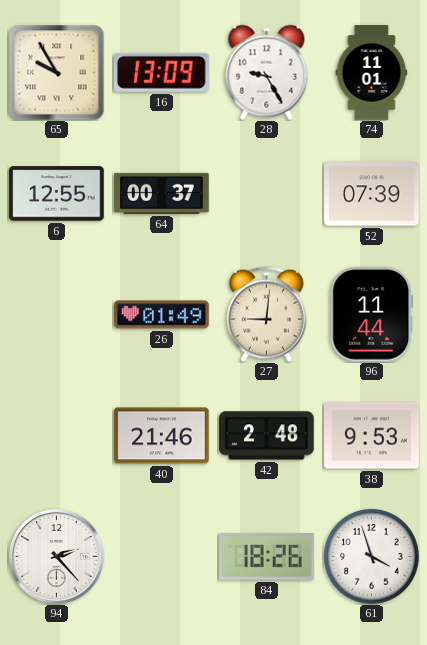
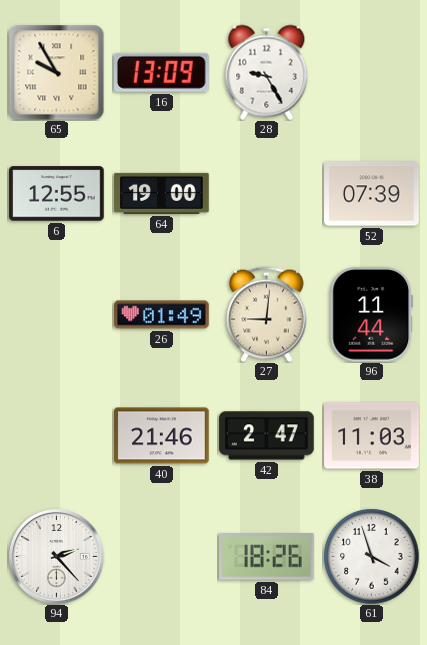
74: 11:01 -> none (372, 73)
64: 00:37 -> 19:00 (162, 193)
42: 2:48 -> 2:47 (267, 436)
38: 9:53 -> 11:03 (372, 436)
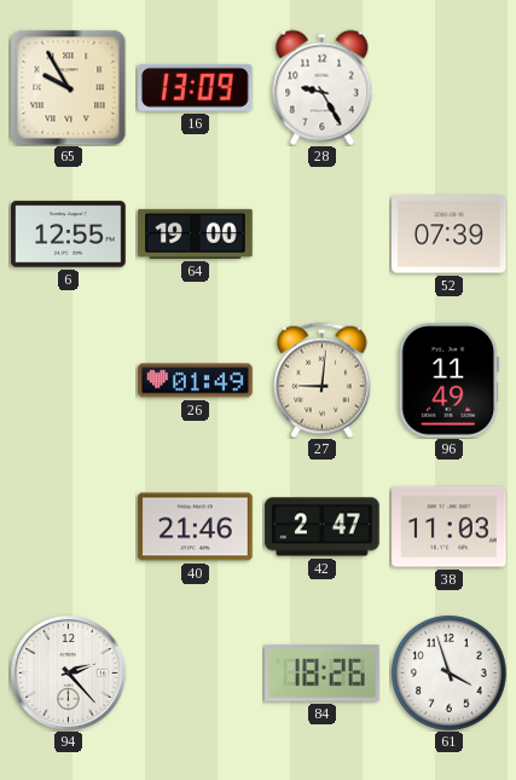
96: 11:44 -> 11:49 (450, 381)
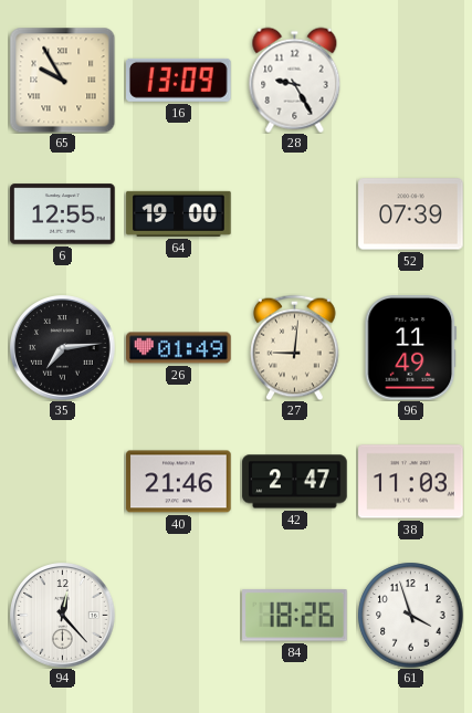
35: none -> 7:14 (63, 348)
94: 2:23 -> 12:23 (63, 616)
